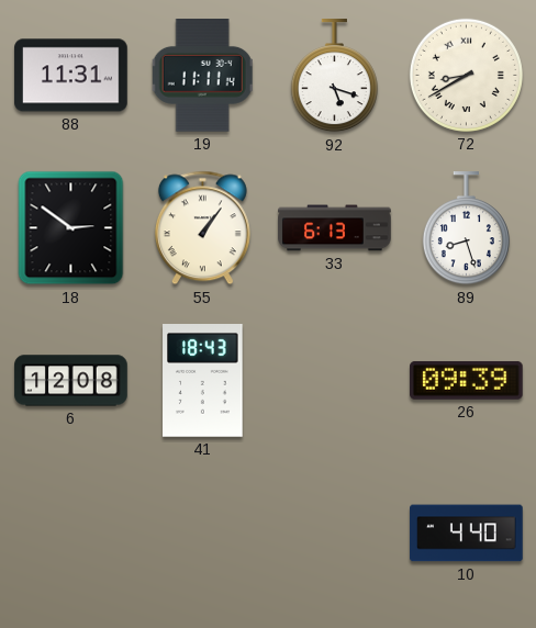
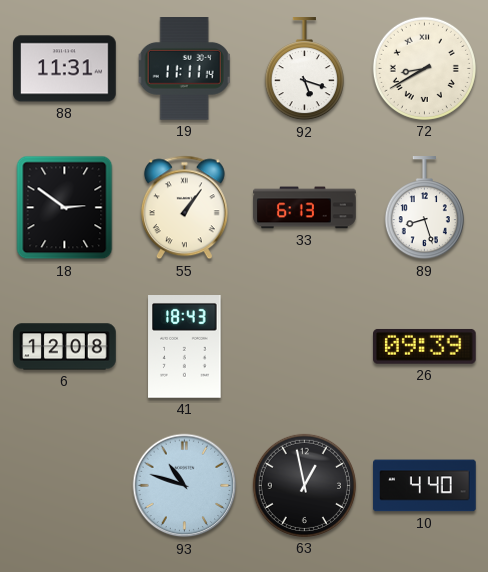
93: none -> 10:48 (185, 486)
63: none -> 12:58 (304, 485)
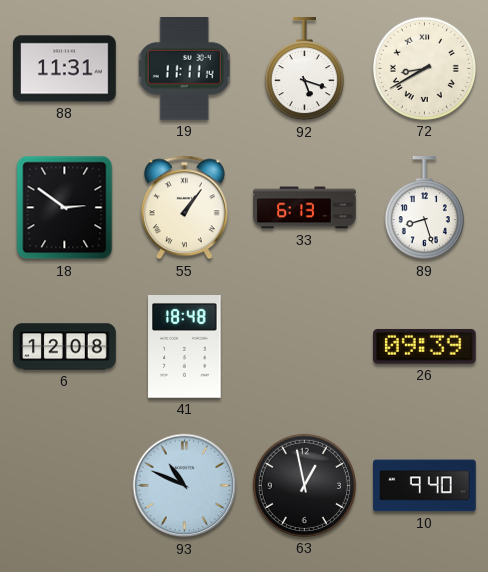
41: 18:43 -> 18:48 (185, 347)
93: 10:48 -> 10:49 (185, 486)
10: 4:40 -> 9:40 (425, 486)
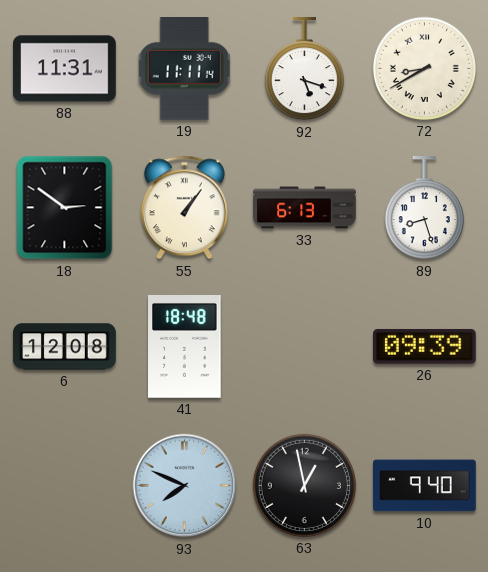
93: 10:49 -> 7:49 (185, 486)
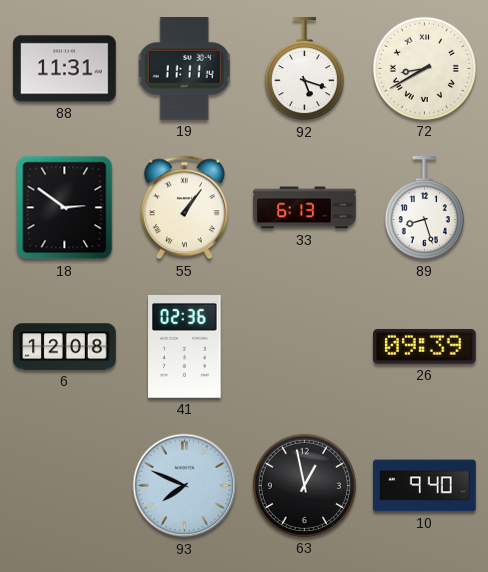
41: 18:48 -> 02:36 (185, 347)
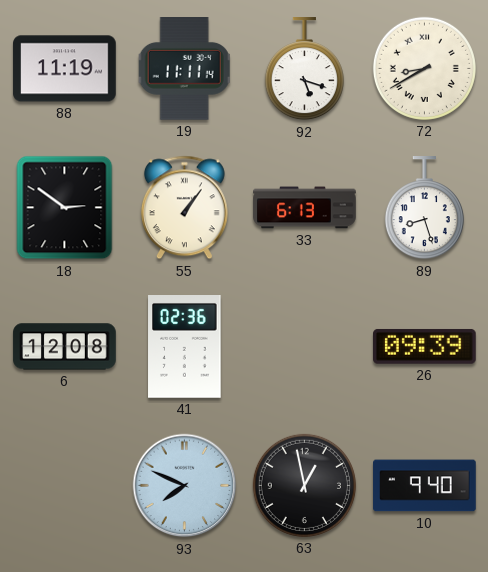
88: 11:31 -> 11:19 (65, 69)
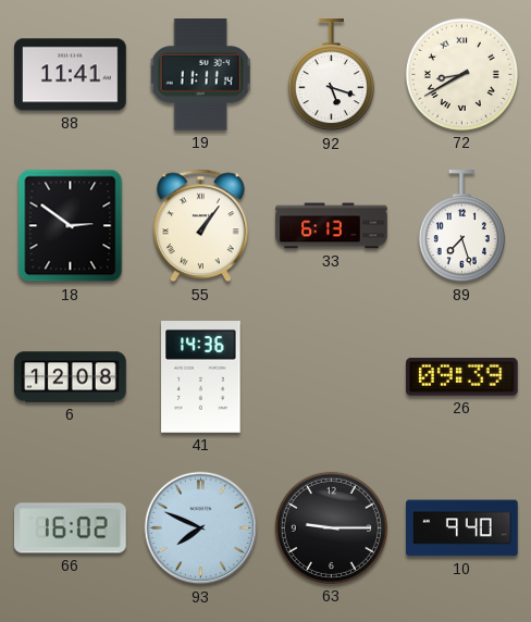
88: 11:19 -> 11:41 (71, 75)
89: 8:27 -> 7:27 (461, 226)
41: 02:36 -> 14:36 (201, 377)
66: none -> 16:02 (71, 528)
63: 12:58 -> 9:15 (331, 527)
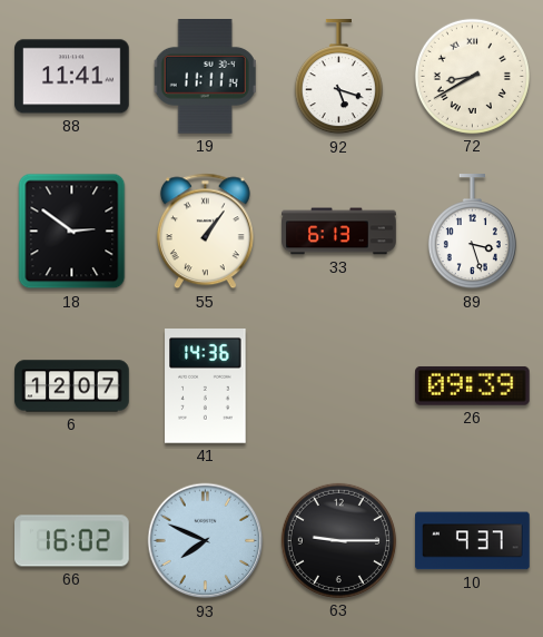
89: 7:27 -> 3:27 (472, 232)
6: 12:08 -> 12:07 (72, 386)
10: 9:40 -> 9:37 (473, 541)
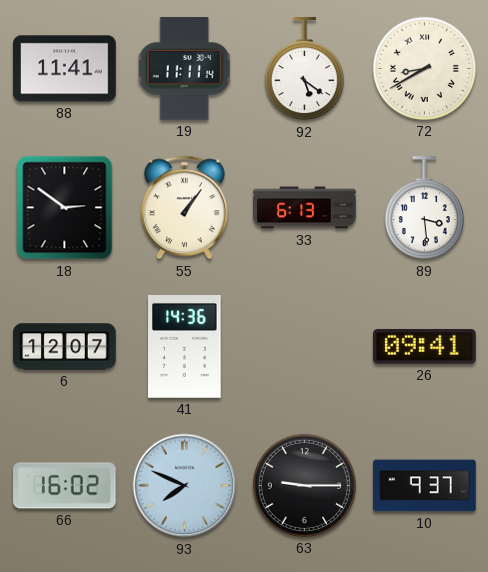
92: 5:18 -> 5:21 (304, 69)
89: 3:27 -> 3:29 (424, 208)
26: 09:39 -> 09:41 (425, 347)
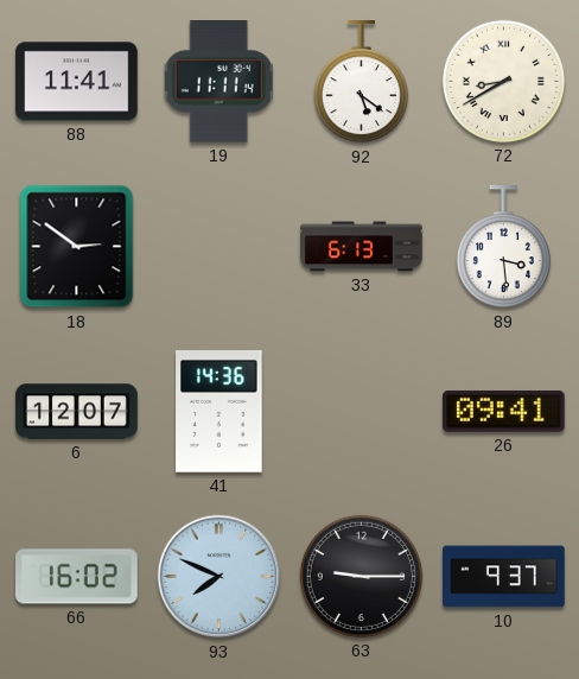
55: 1:06 -> none (184, 208)
